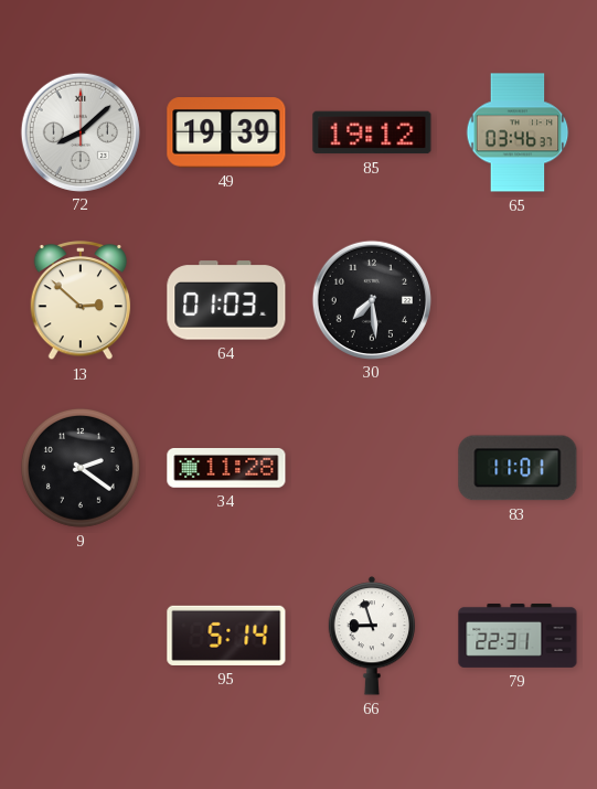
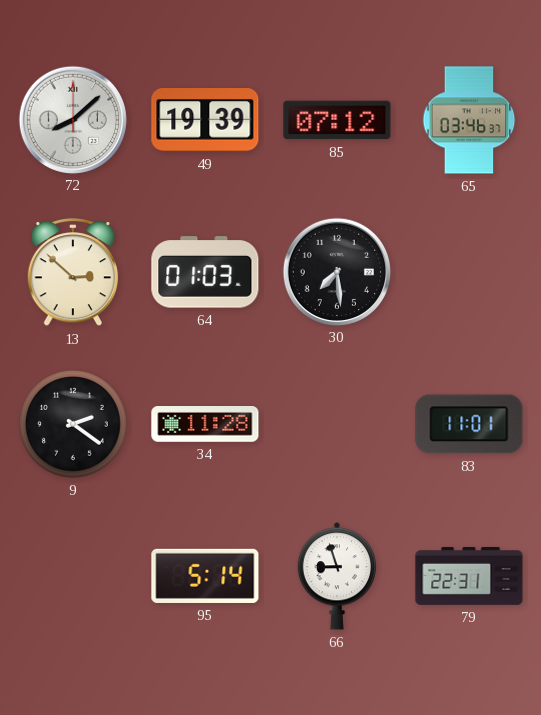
85: 19:12 -> 07:12 (337, 120)
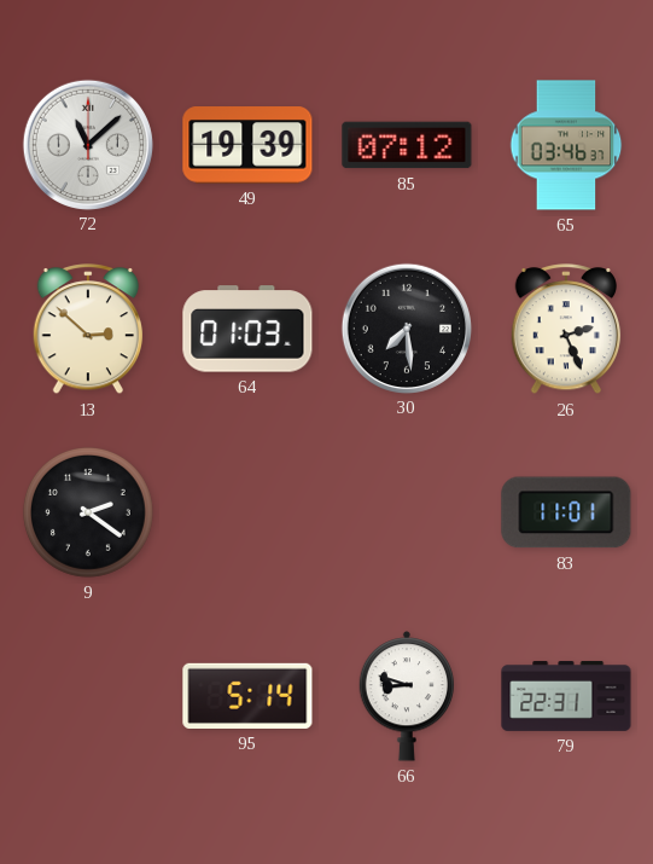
72: 8:08 -> 11:08 (87, 144)
26: none -> 2:26 (566, 330)
34: 11:28 -> none (205, 425)
66: 8:57 -> 8:48 (407, 696)
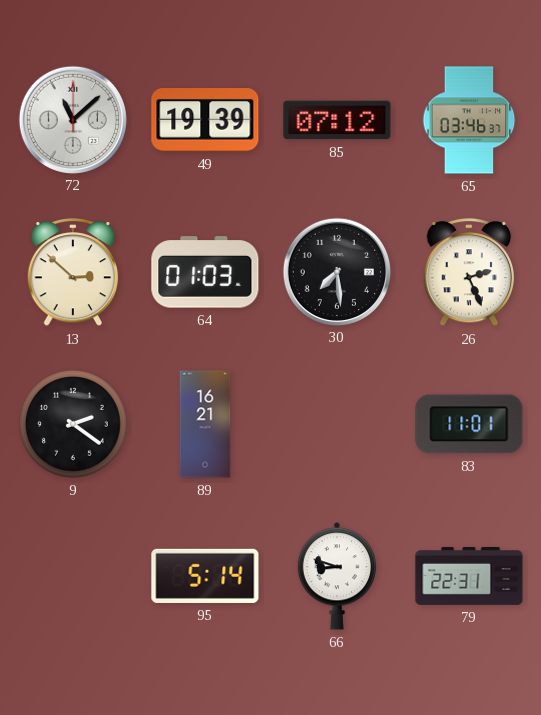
89: none -> 16:21 (205, 424)
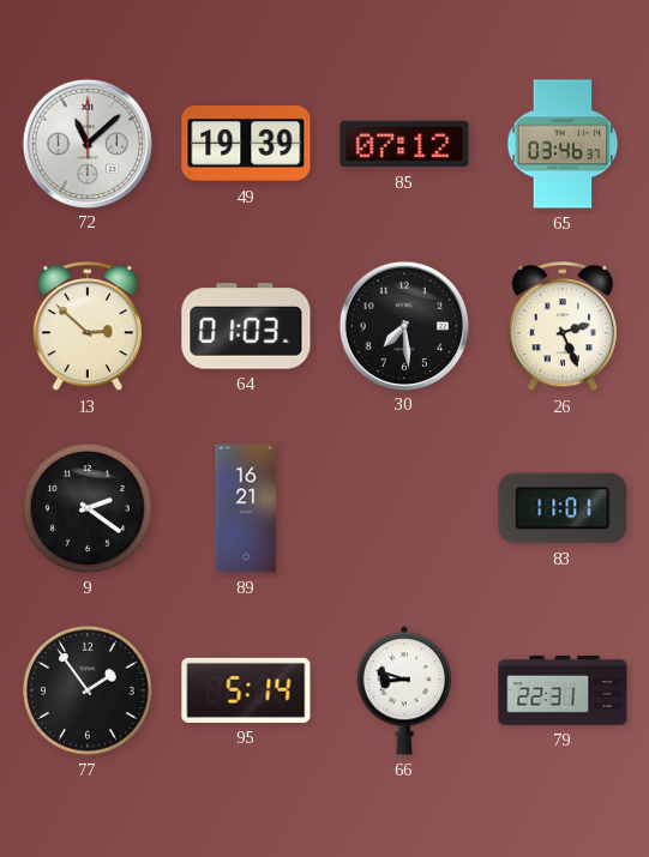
77: none -> 1:54 (88, 690)
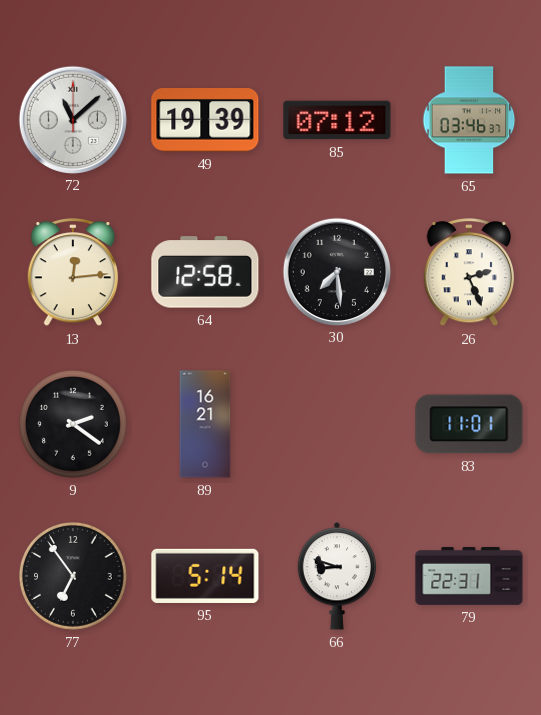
13: 2:52 -> 12:14 (73, 273)
64: 01:03 -> 12:58 (205, 272)
77: 1:54 -> 6:54 (73, 576)
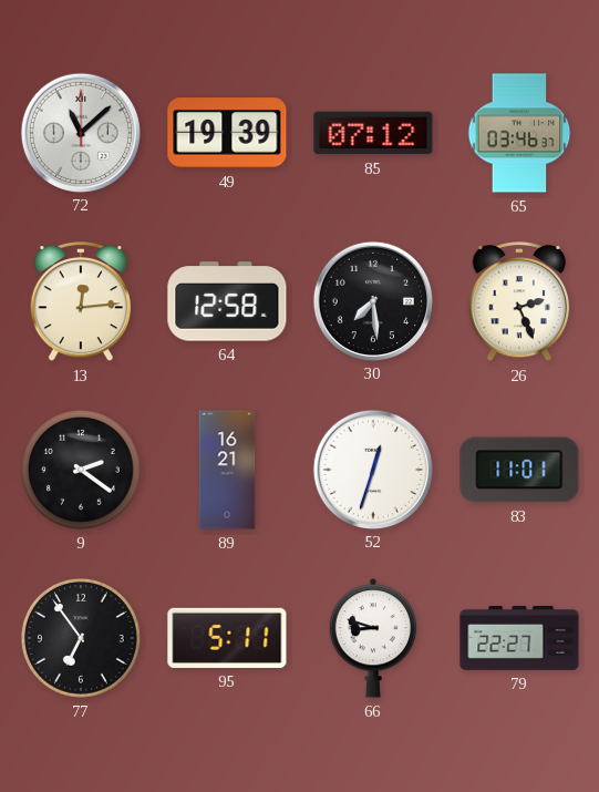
52: none -> 12:33 (372, 469)
95: 5:14 -> 5:11 (227, 638)
79: 22:31 -> 22:27 (519, 638)
